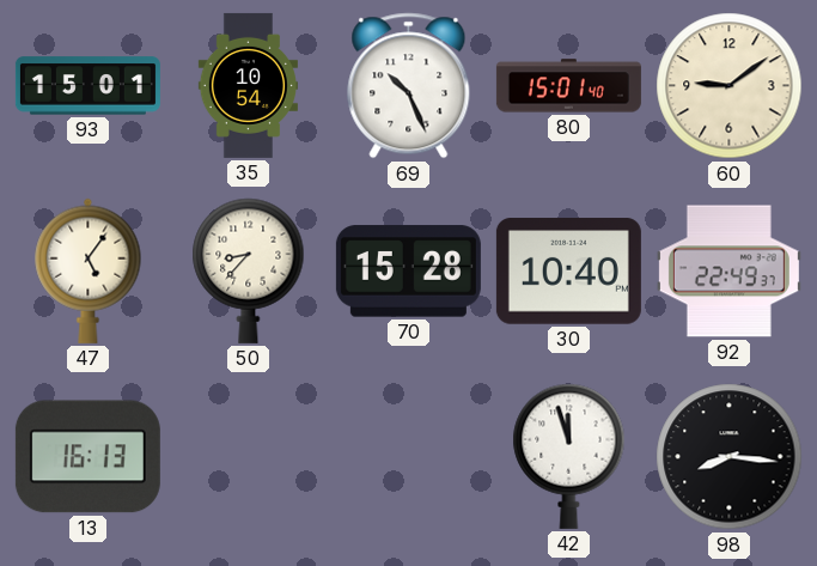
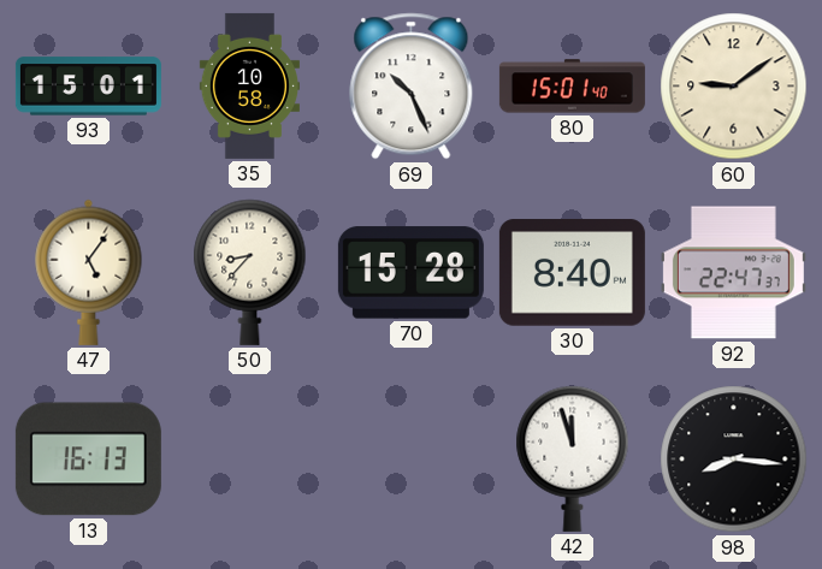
35: 10:54 -> 10:58 (249, 85)
30: 10:40 -> 8:40 (572, 273)
92: 22:49 -> 22:47 (733, 273)
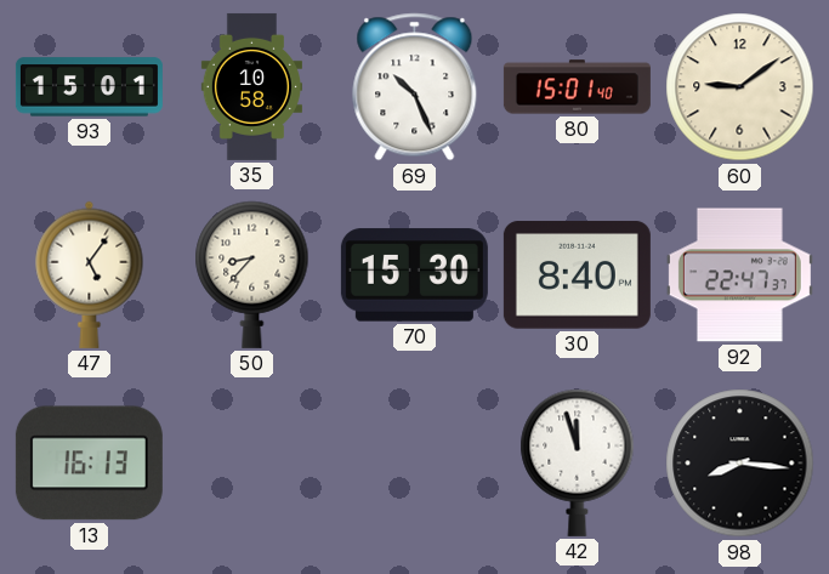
70: 15:28 -> 15:30 (414, 275)
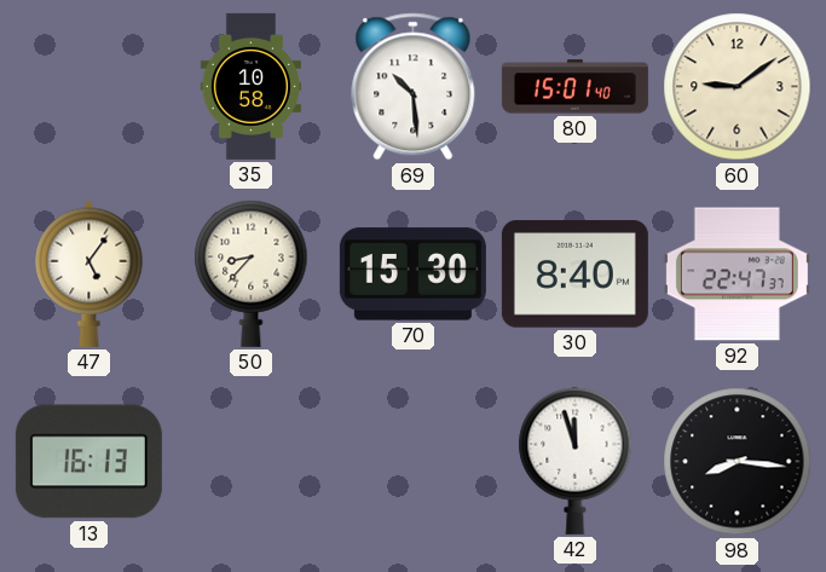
93: 15:01 -> none (89, 87)
69: 10:26 -> 10:29 (414, 87)
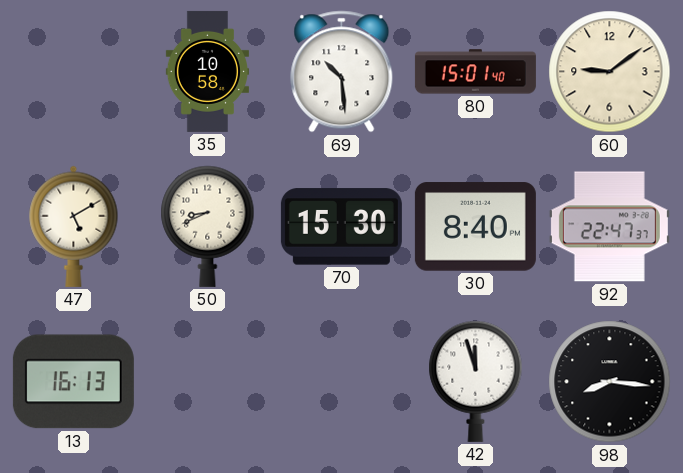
47: 5:06 -> 5:10 (74, 226)
50: 8:37 -> 8:41 (208, 226)
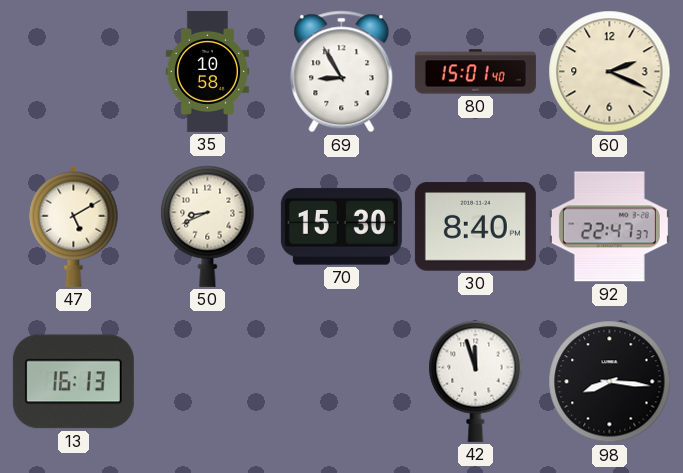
69: 10:29 -> 8:55 (342, 72)
60: 9:09 -> 2:19 (610, 72)
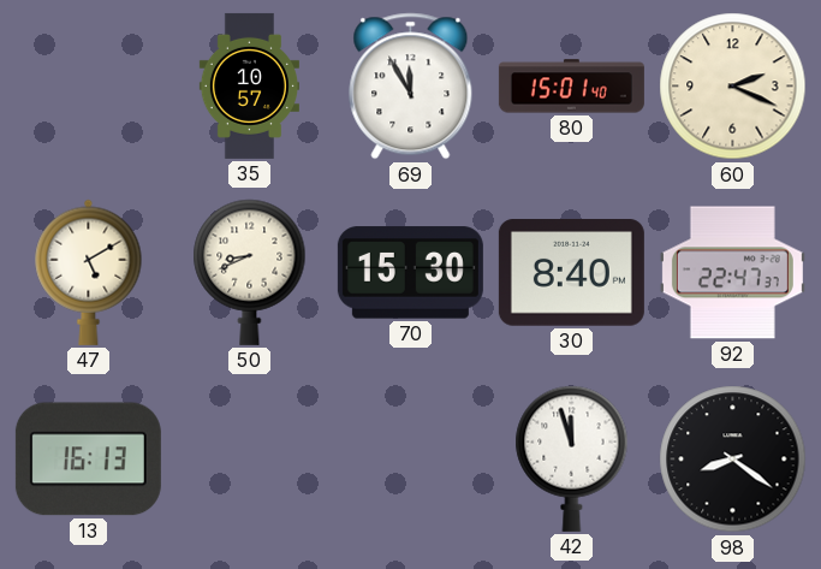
35: 10:58 -> 10:57 (249, 85)
69: 8:55 -> 11:55 (411, 87)
98: 8:16 -> 8:21 (733, 460)
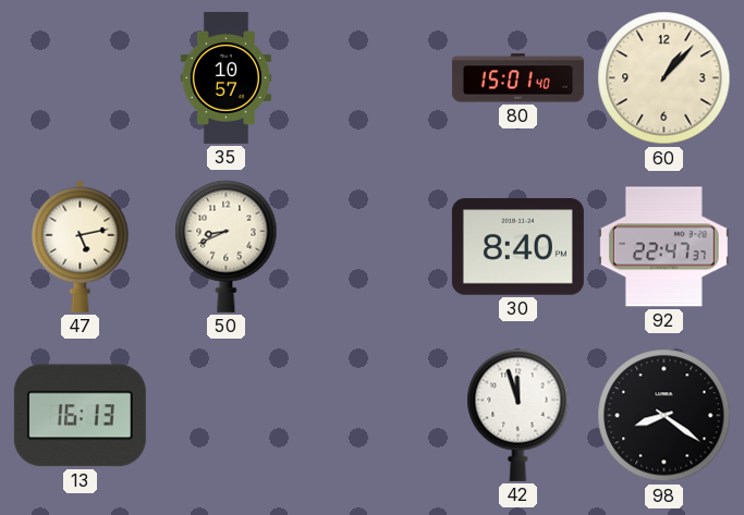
69: 11:55 -> none (411, 87)
60: 2:19 -> 1:07 (664, 78)
47: 5:10 -> 5:13 (81, 246)
70: 15:30 -> none (410, 273)
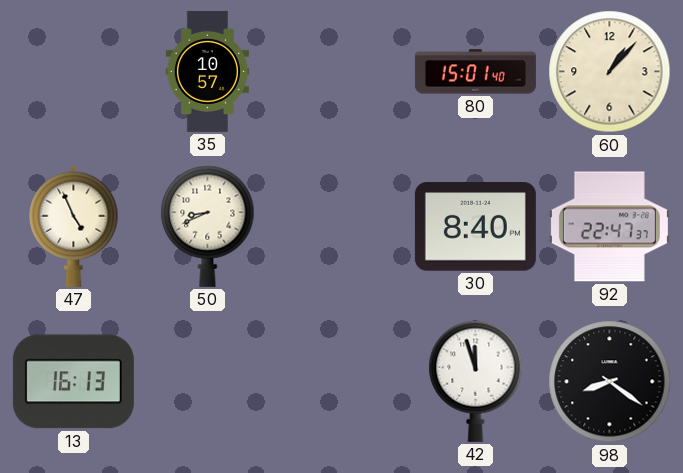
47: 5:13 -> 4:56 (74, 226)
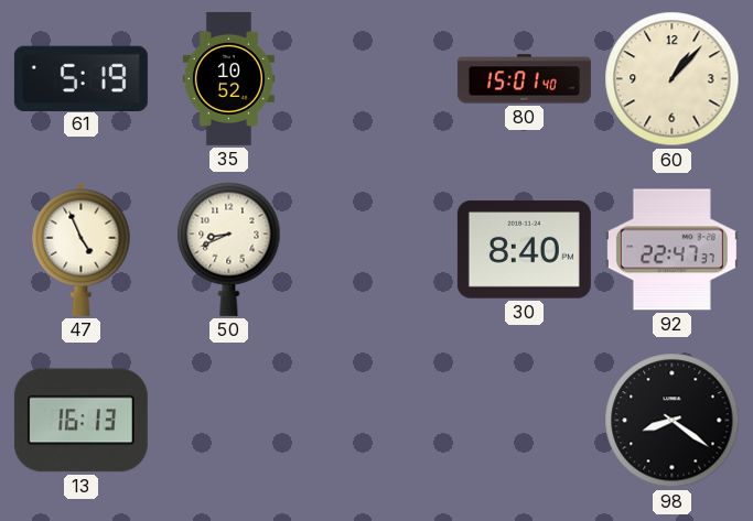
61: none -> 5:19 (80, 78)
35: 10:57 -> 10:52 (228, 78)
42: 11:57 -> none (476, 381)
